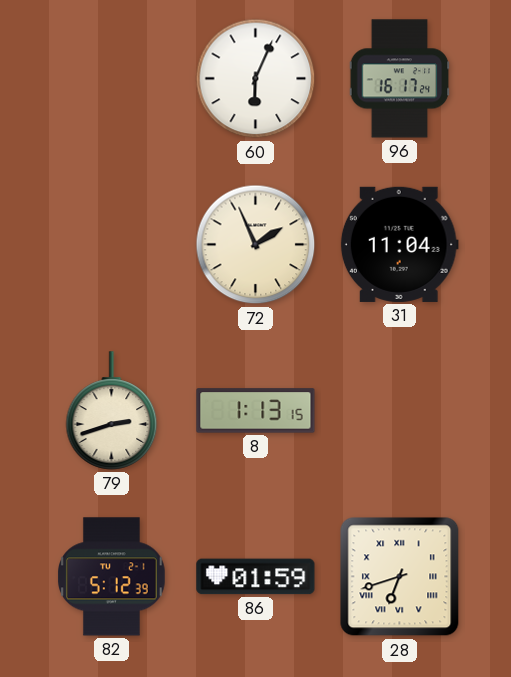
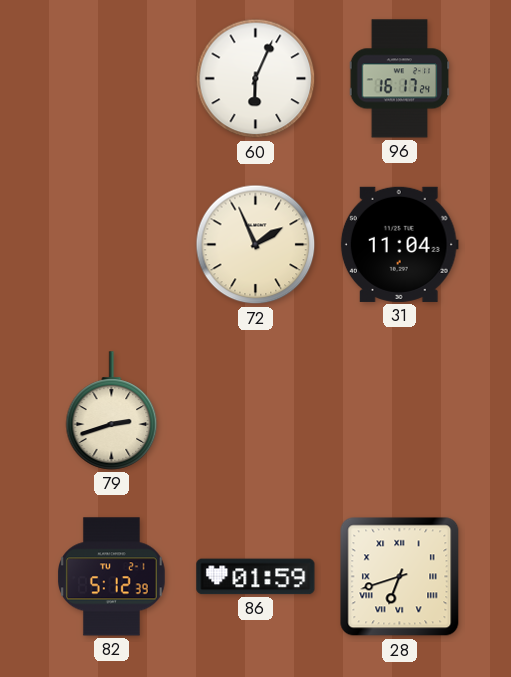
8: 1:13 -> none (256, 411)
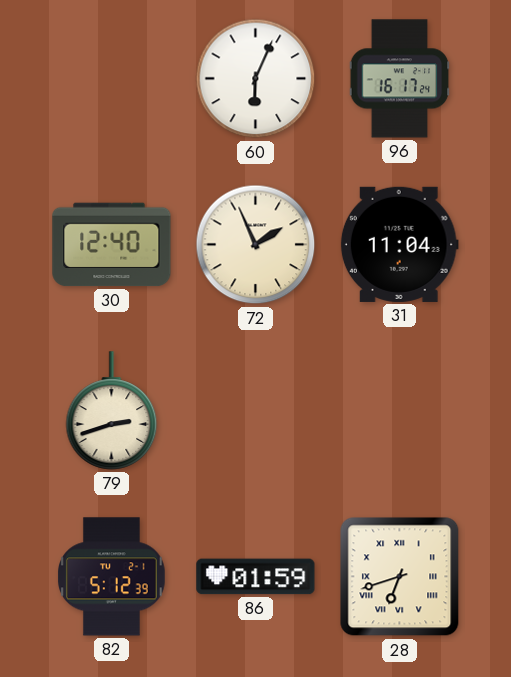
30: none -> 12:40 (112, 245)
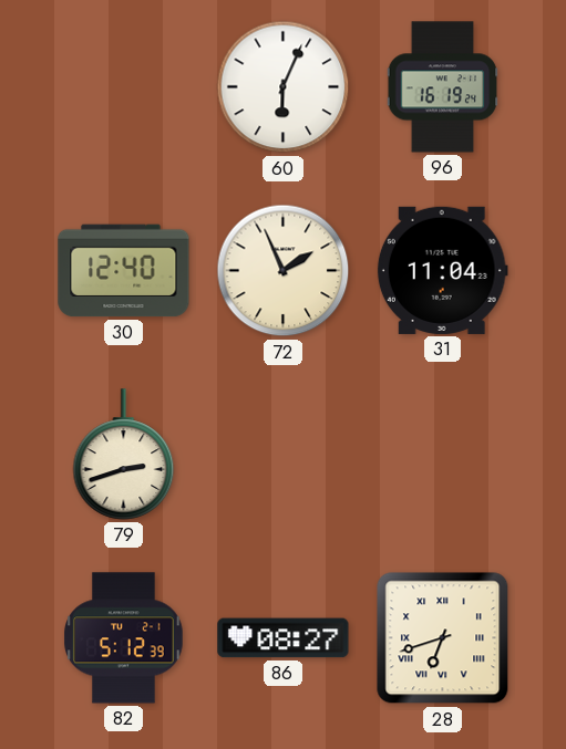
96: 16:17 -> 16:19 (443, 87)
86: 01:59 -> 08:27 (284, 638)
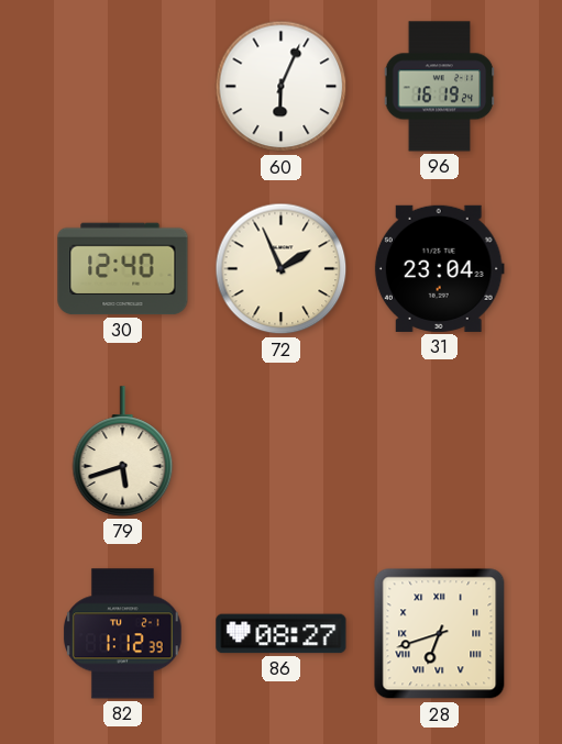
31: 11:04 -> 23:04 (439, 268)
79: 2:42 -> 5:42 (123, 452)
82: 5:12 -> 1:12 (123, 634)
